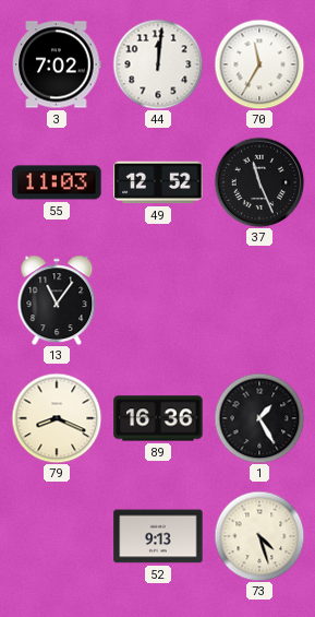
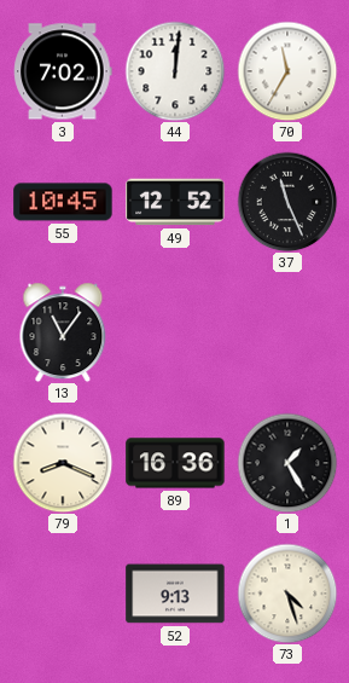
55: 11:03 -> 10:45 (63, 202)
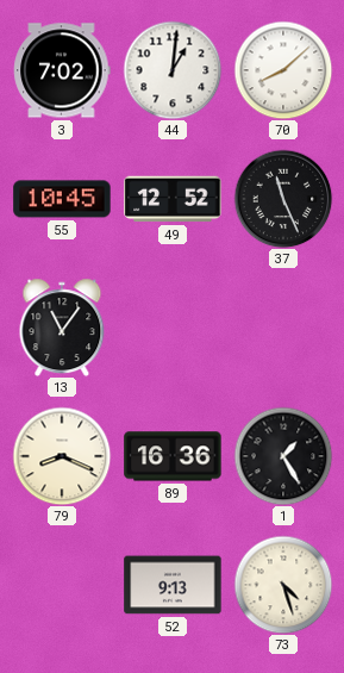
44: 12:01 -> 1:01 (173, 70)
70: 11:35 -> 8:08 (283, 70)
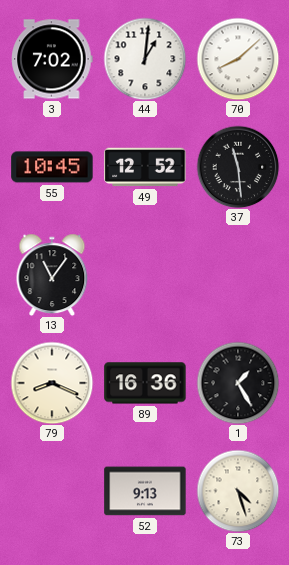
37: 11:26 -> 11:29 (238, 167)
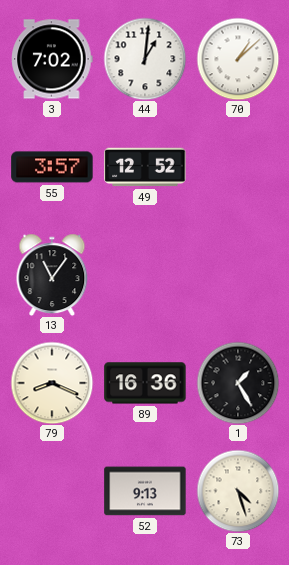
70: 8:08 -> 1:08 (238, 59)
55: 10:45 -> 3:57 (52, 167)
37: 11:29 -> none (238, 167)
